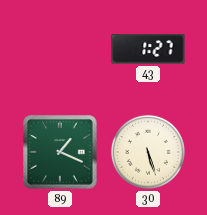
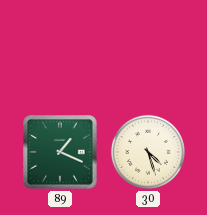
43: 1:27 -> none (148, 49)
30: 5:27 -> 4:27 (148, 152)
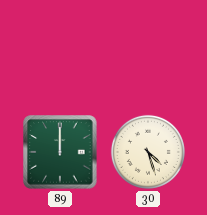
89: 1:19 -> 12:00 (60, 152)
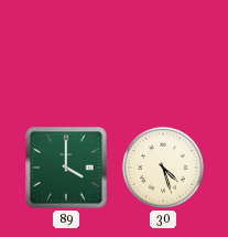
89: 12:00 -> 4:00 (66, 168)
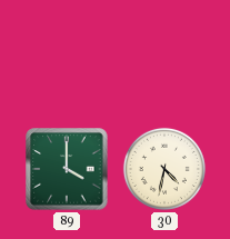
30: 4:27 -> 4:32 (164, 169)
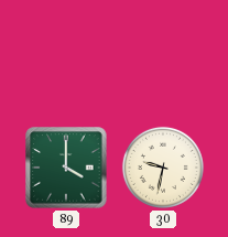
30: 4:32 -> 9:32 (163, 168)
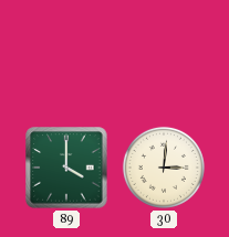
30: 9:32 -> 3:01 (164, 168)
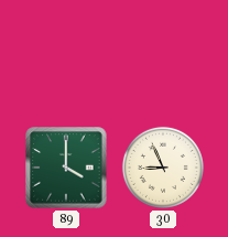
30: 3:01 -> 8:56 (163, 168)
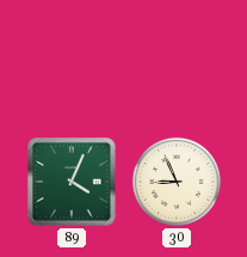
89: 4:00 -> 4:04 (72, 182)
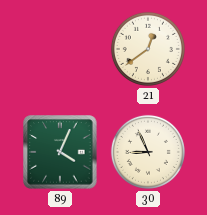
21: none -> 12:39 (148, 49)
